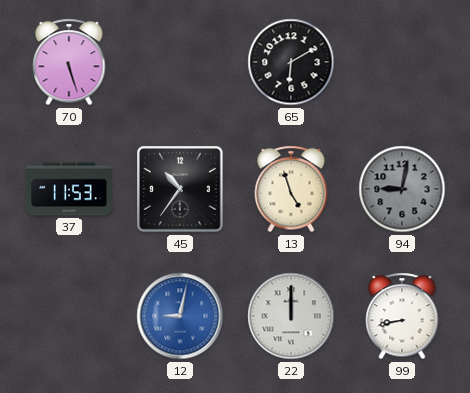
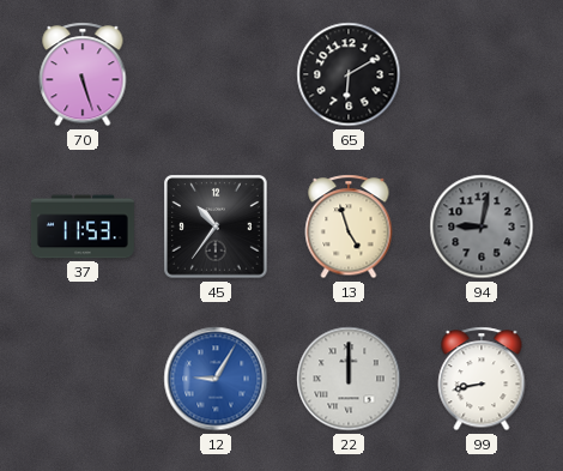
12: 9:02 -> 9:05 (216, 379)
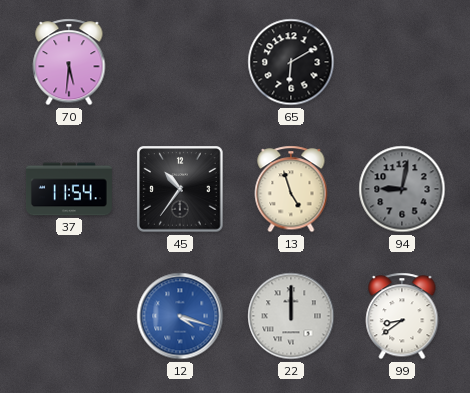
70: 5:27 -> 5:31 (69, 62)
37: 11:53 -> 11:54 (69, 189)
12: 9:05 -> 4:18 (180, 316)
99: 8:43 -> 8:39 (402, 316)
